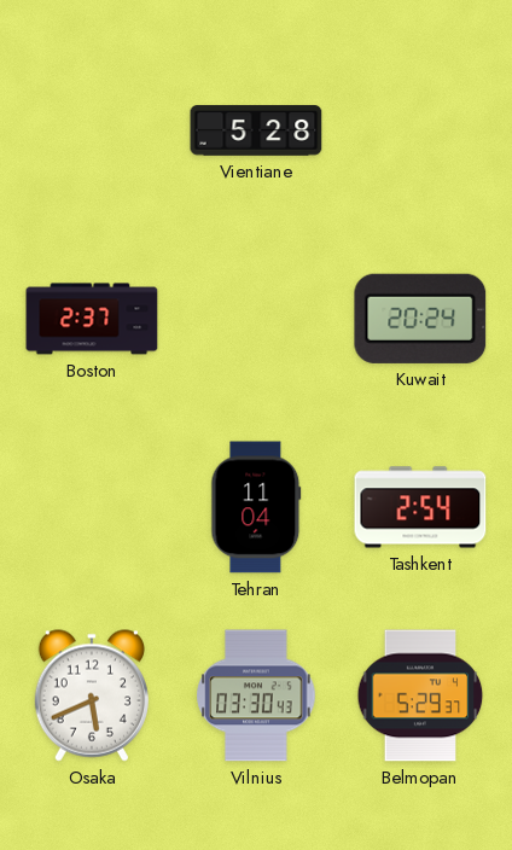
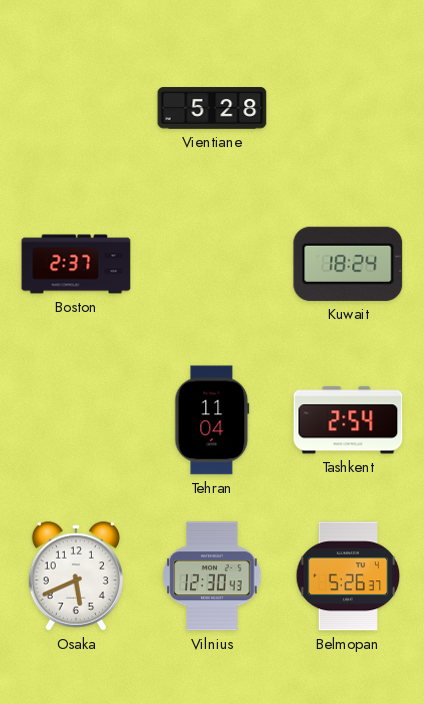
Kuwait: 20:24 -> 18:24 (348, 264)
Vilnius: 03:30 -> 12:30 (212, 576)
Belmopan: 5:29 -> 5:26 (348, 576)
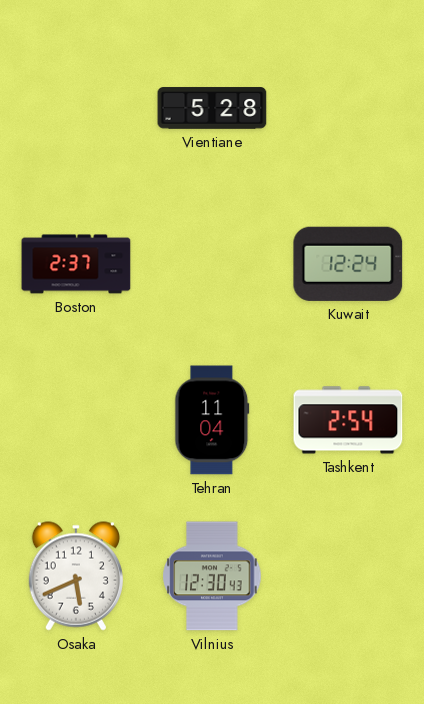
Kuwait: 18:24 -> 12:24 (348, 264)
Belmopan: 5:26 -> none (348, 576)
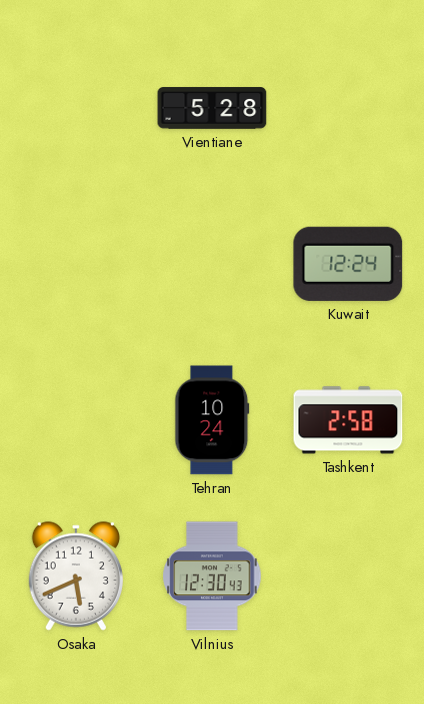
Boston: 2:37 -> none (76, 264)
Tehran: 11:04 -> 10:24 (212, 420)
Tashkent: 2:54 -> 2:58 (348, 420)
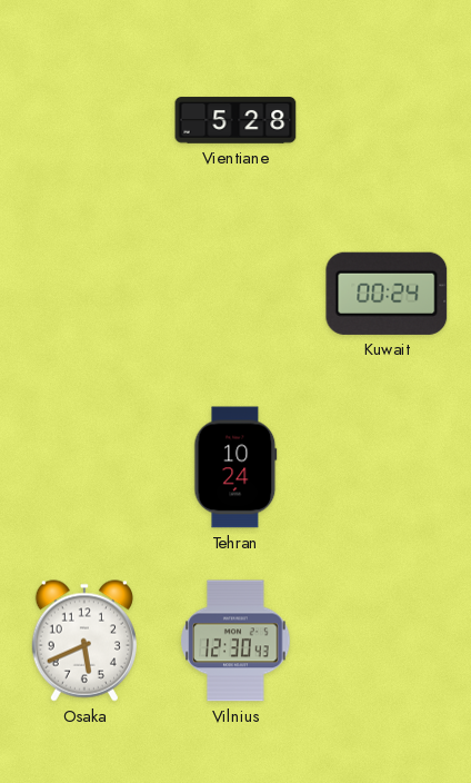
Kuwait: 12:24 -> 00:24 (387, 294)
Tashkent: 2:58 -> none (348, 420)
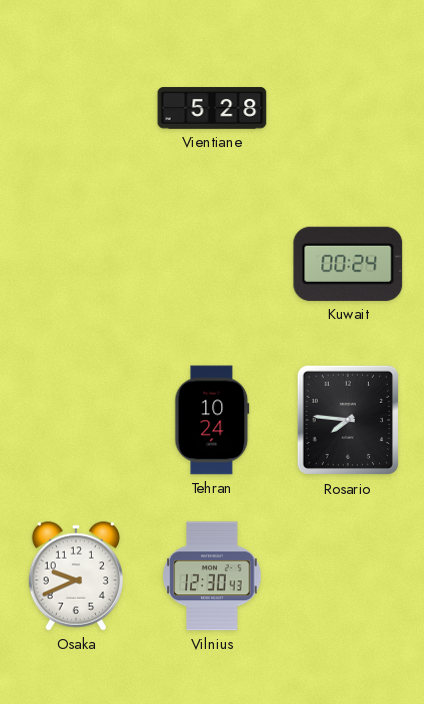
Rosario: none -> 7:46 (348, 420)
Osaka: 5:41 -> 9:41 (76, 576)
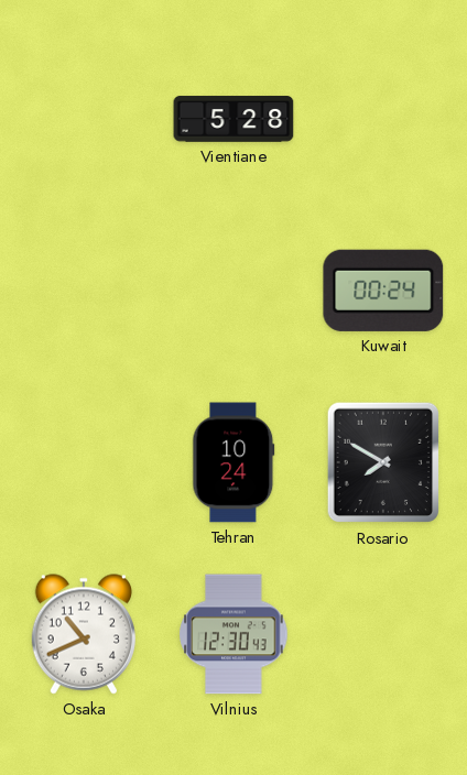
Rosario: 7:46 -> 7:50 (383, 462)
Osaka: 9:41 -> 10:41 (84, 634)
